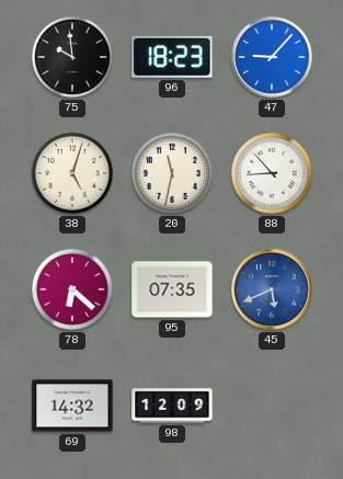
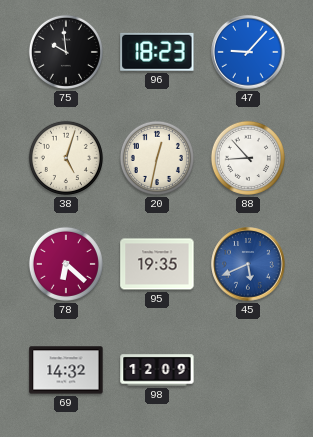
20: 11:32 -> 12:32 (157, 158)
95: 07:35 -> 19:35 (157, 264)
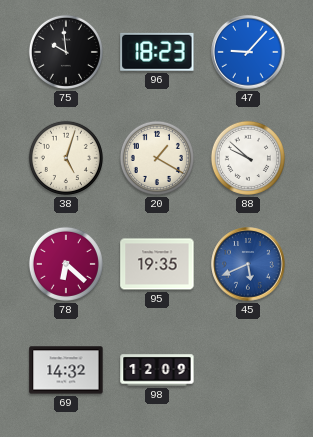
20: 12:32 -> 1:20 (157, 158)
88: 8:53 -> 9:52 (248, 158)
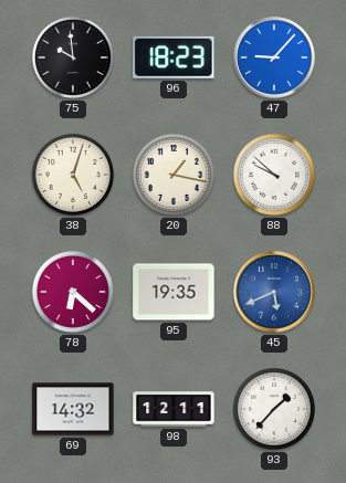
20: 1:20 -> 1:17 (174, 175)
98: 12:09 -> 12:11 (174, 409)
93: none -> 1:37 (274, 409)
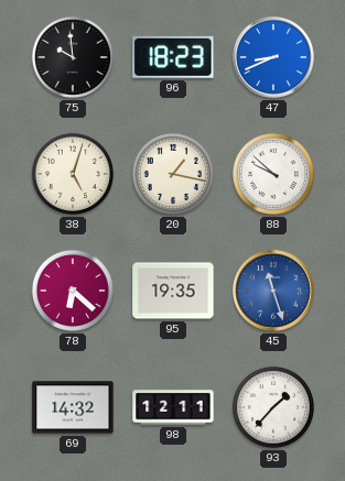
47: 9:07 -> 8:41 (273, 57)
45: 5:41 -> 11:27 (273, 291)
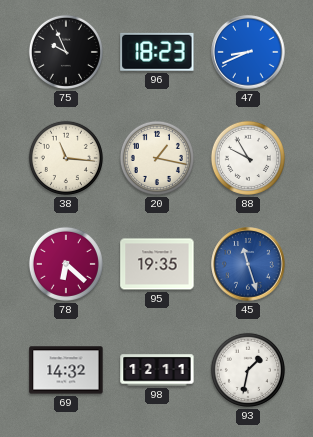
75: 9:59 -> 9:56 (66, 52)
38: 5:03 -> 11:16 (66, 158)
88: 9:52 -> 9:55 (248, 158)
93: 1:37 -> 1:32 (248, 370)
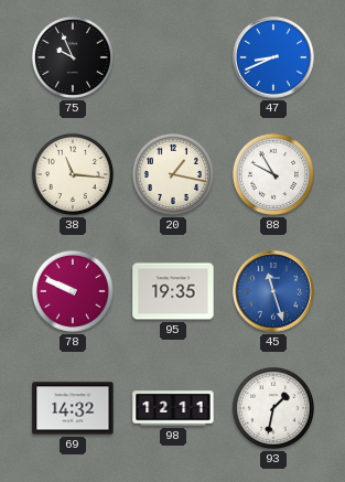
96: 18:23 -> none (157, 52)
78: 6:22 -> 9:49 (73, 291)
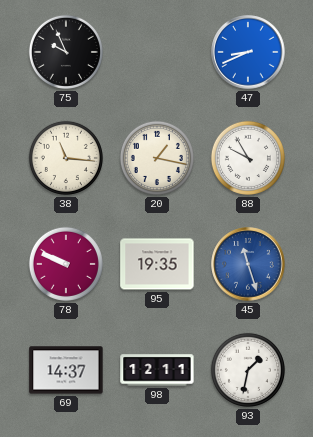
69: 14:32 -> 14:37 (66, 370)
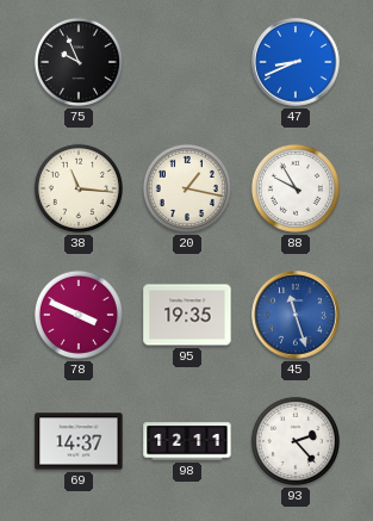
78: 9:49 -> 3:49 (79, 315)
93: 1:32 -> 2:23 (296, 441)
